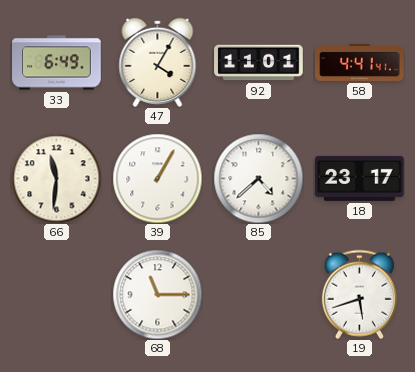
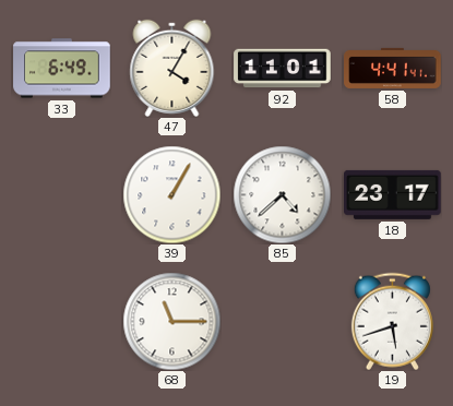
66: 11:31 -> none (56, 178)
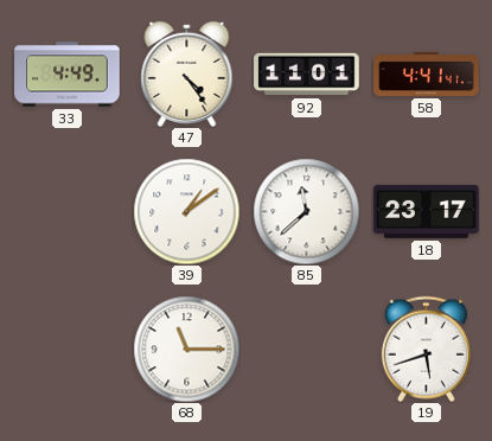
33: 6:49 -> 4:49 (68, 75)
47: 4:05 -> 4:24 (187, 73)
39: 1:05 -> 1:09 (186, 211)
85: 4:38 -> 11:38 (306, 211)
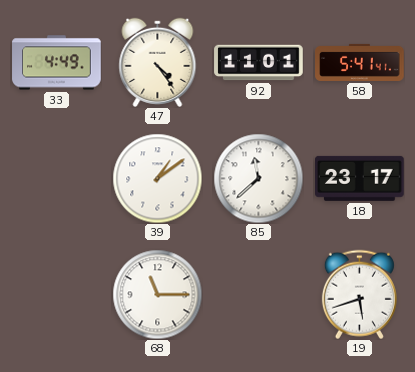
58: 4:41 -> 5:41 (360, 62)
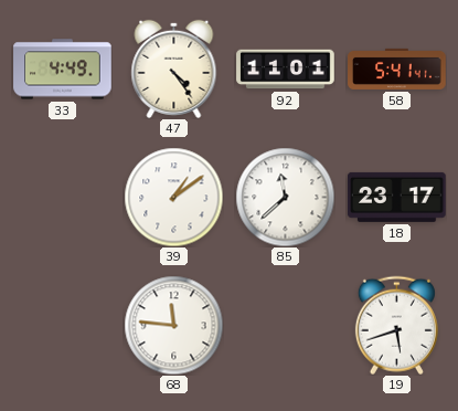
68: 11:15 -> 11:46 (173, 325)
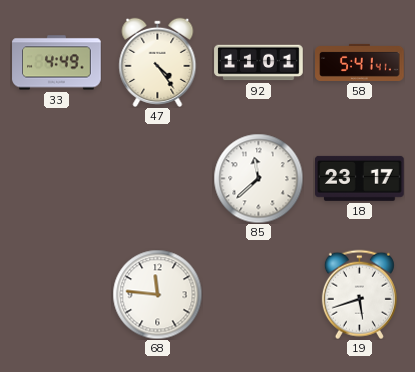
39: 1:09 -> none (173, 197)
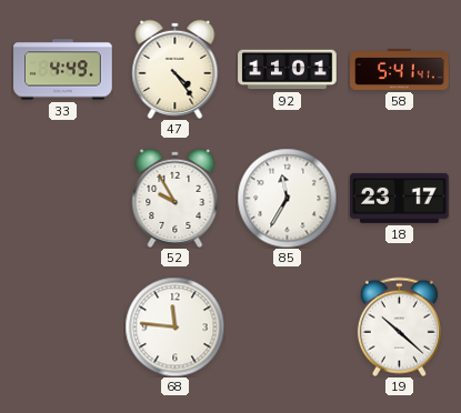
52: none -> 9:55 (176, 198)
85: 11:38 -> 11:35 (287, 198)
19: 5:42 -> 10:22 (399, 326)
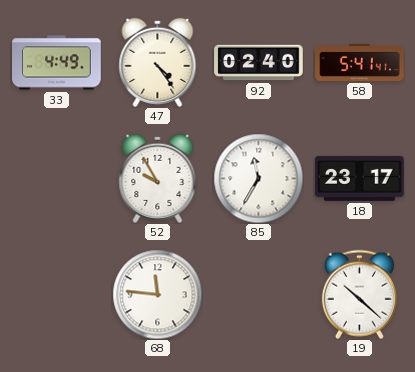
92: 11:01 -> 02:40 (259, 63)
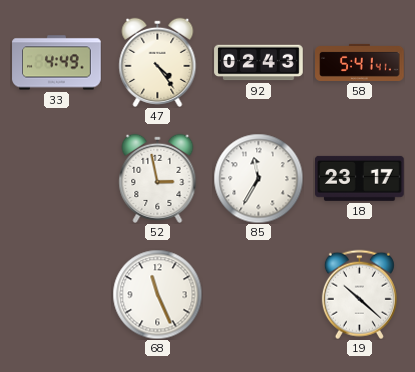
92: 02:40 -> 02:43 (259, 63)
52: 9:55 -> 2:58 (158, 178)
68: 11:46 -> 11:26 (157, 294)
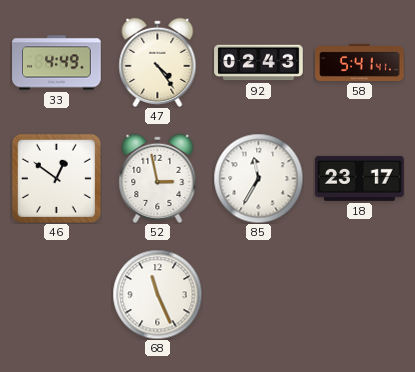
46: none -> 12:51 (56, 178)
19: 10:22 -> none (359, 294)
